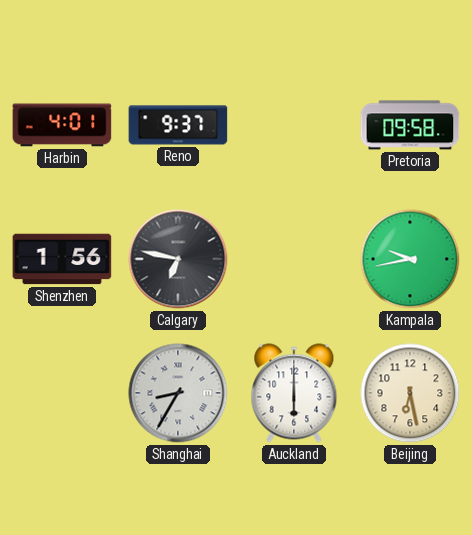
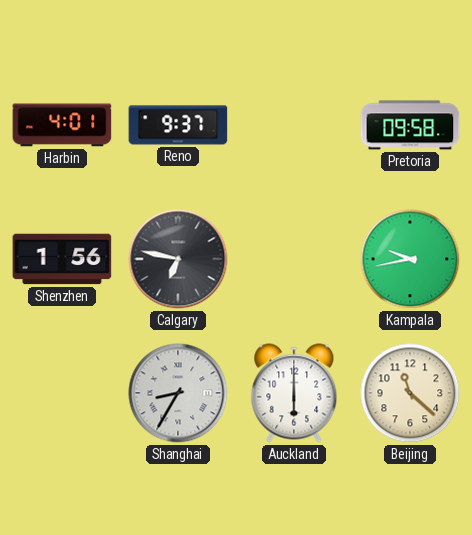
Beijing: 6:28 -> 11:22 (410, 393)
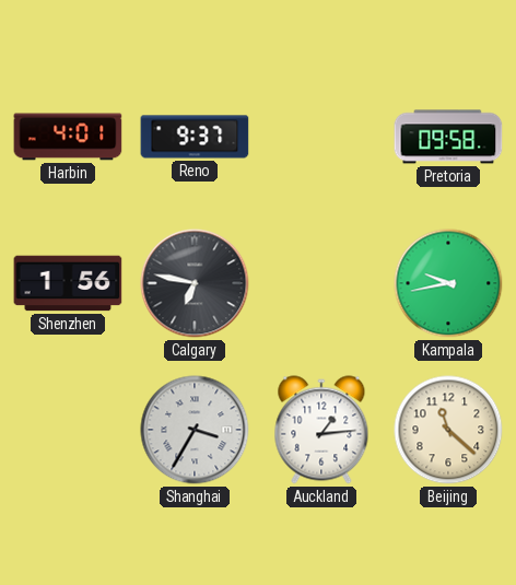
Shanghai: 8:35 -> 3:35 (195, 430)
Auckland: 6:00 -> 1:14 (321, 430)
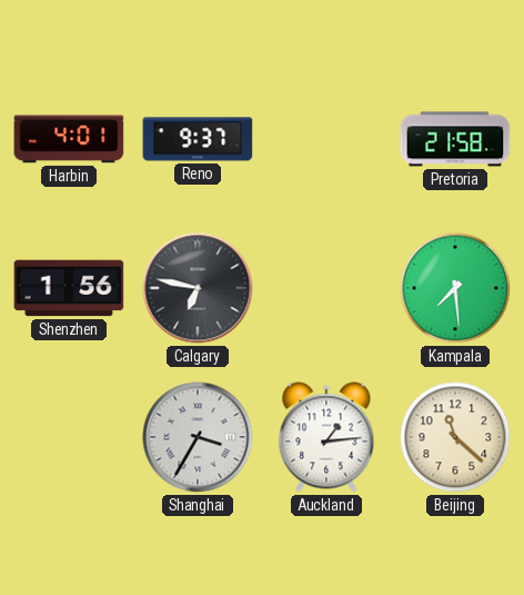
Pretoria: 09:58 -> 21:58 (455, 139)
Kampala: 9:43 -> 7:29 (455, 288)
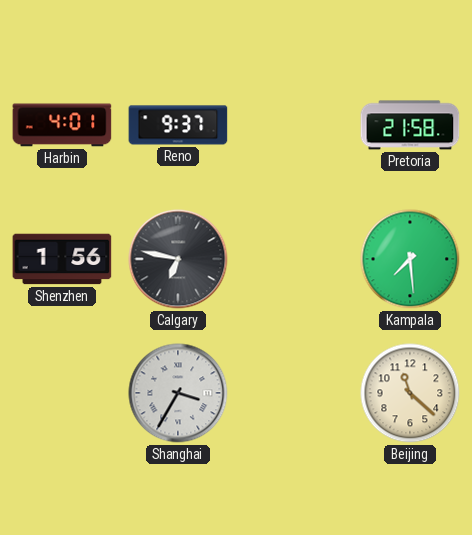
Auckland: 1:14 -> none (326, 437)
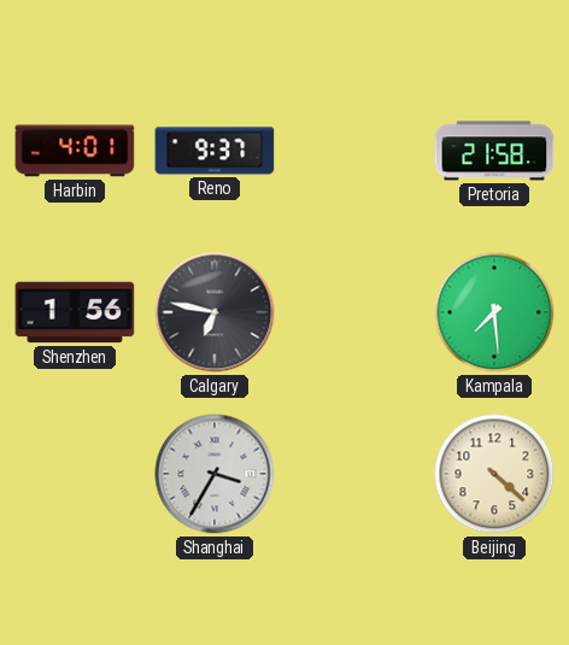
Beijing: 11:22 -> 4:22 (494, 474)
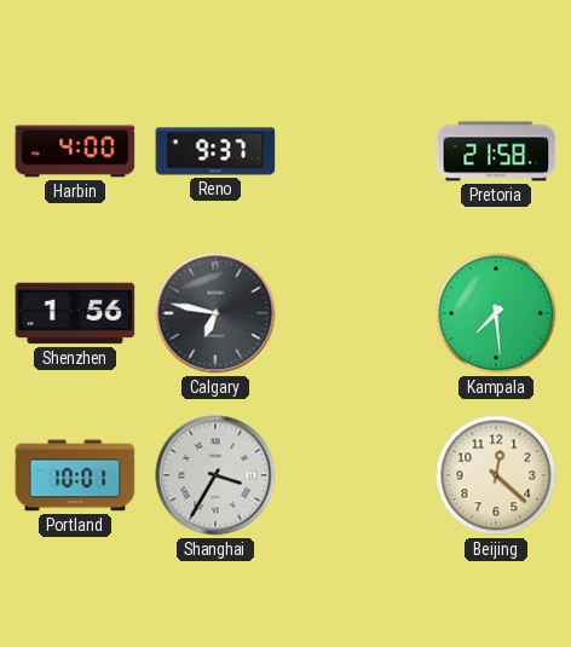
Harbin: 4:01 -> 4:00 (75, 151)
Portland: none -> 10:01 (75, 475)
Beijing: 4:22 -> 12:22 (496, 475)
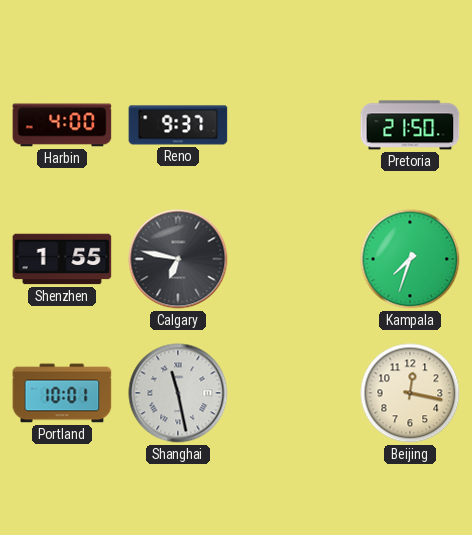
Pretoria: 21:58 -> 21:50 (410, 125)
Shenzhen: 1:56 -> 1:55 (62, 259)
Kampala: 7:29 -> 7:33 (410, 259)
Shanghai: 3:35 -> 11:28 (178, 393)
Beijing: 12:22 -> 12:17 (410, 393)
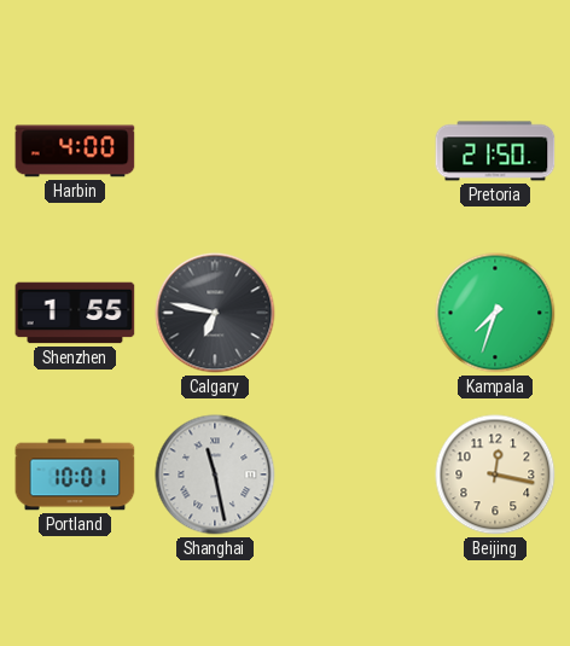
Reno: 9:37 -> none (178, 125)
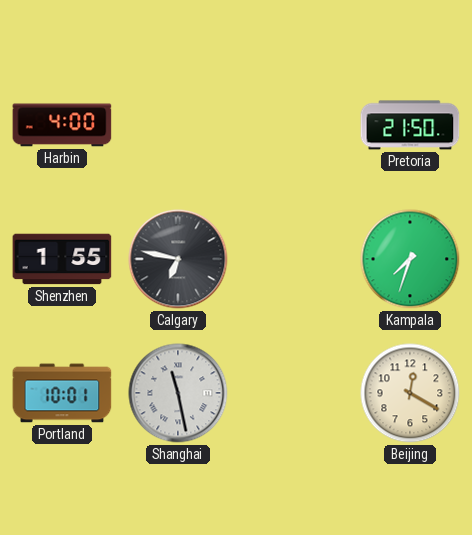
Beijing: 12:17 -> 12:20 (410, 393)
